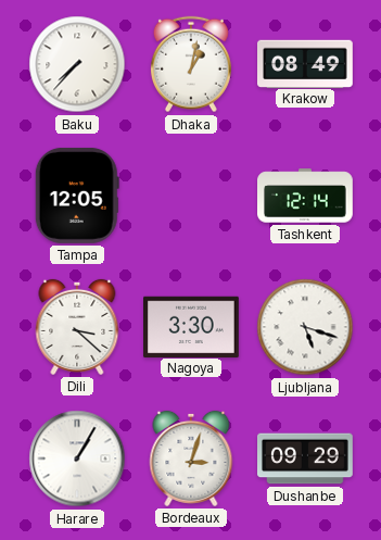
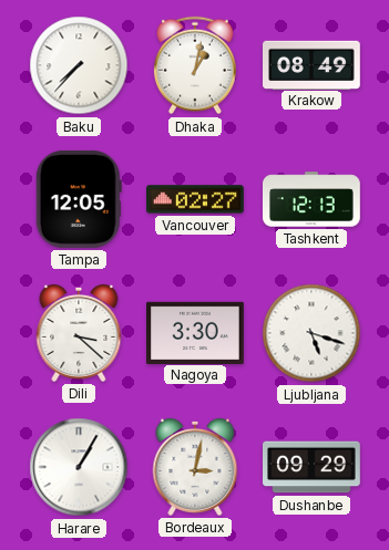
Vancouver: none -> 02:27 (196, 199)
Tashkent: 12:14 -> 12:13 (313, 199)
Bordeaux: 3:03 -> 3:02 (195, 467)
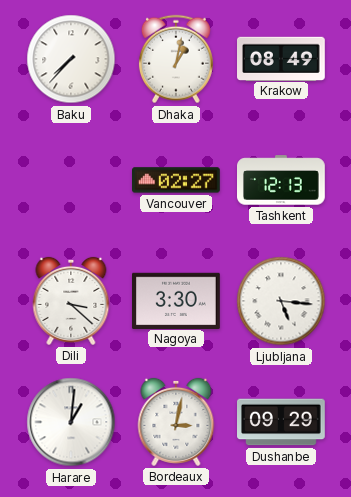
Tampa: 12:05 -> none (79, 199)
Ljubljana: 5:18 -> 5:16 (281, 301)
Harare: 1:05 -> 1:01 (71, 422)
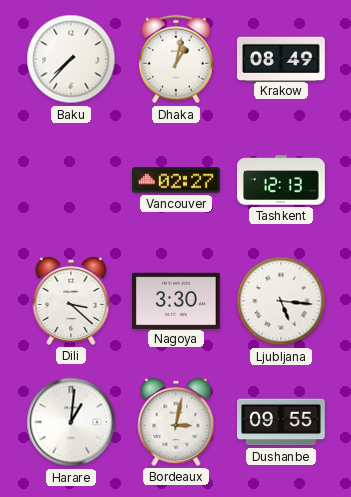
Dushanbe: 09:29 -> 09:55 (282, 422)
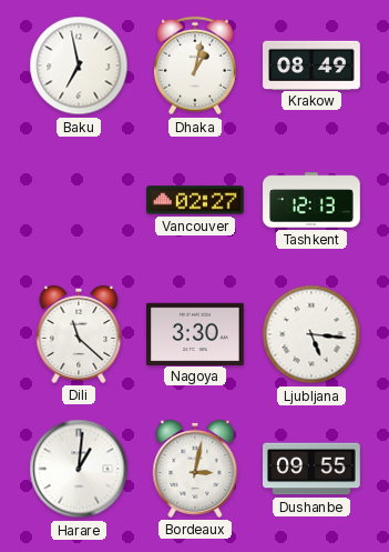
Baku: 7:37 -> 6:58 (79, 66)
Dili: 3:22 -> 11:22 (79, 334)
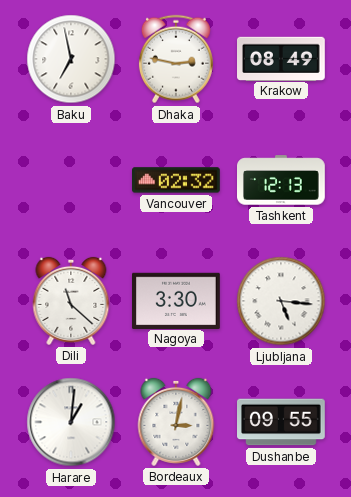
Dhaka: 1:02 -> 2:47 (176, 59)
Vancouver: 02:27 -> 02:32 (177, 180)
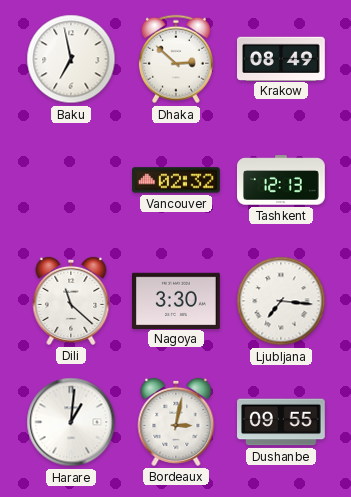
Dhaka: 2:47 -> 2:52 (176, 59)
Ljubljana: 5:16 -> 7:16 (281, 301)
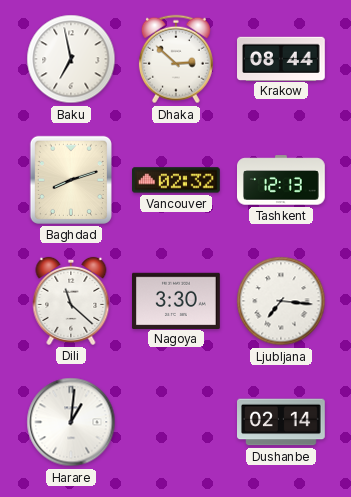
Krakow: 08:49 -> 08:44 (282, 58)
Baghdad: none -> 8:12 (71, 180)
Bordeaux: 3:02 -> none (176, 422)
Dushanbe: 09:55 -> 02:14 (282, 422)
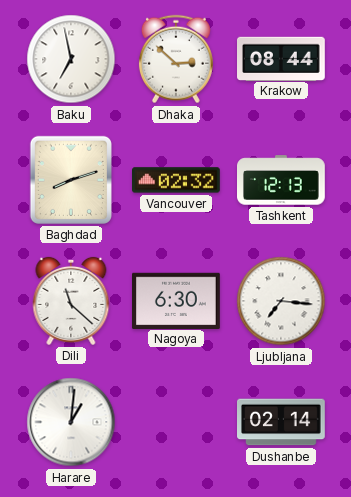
Nagoya: 3:30 -> 6:30 (177, 300)
